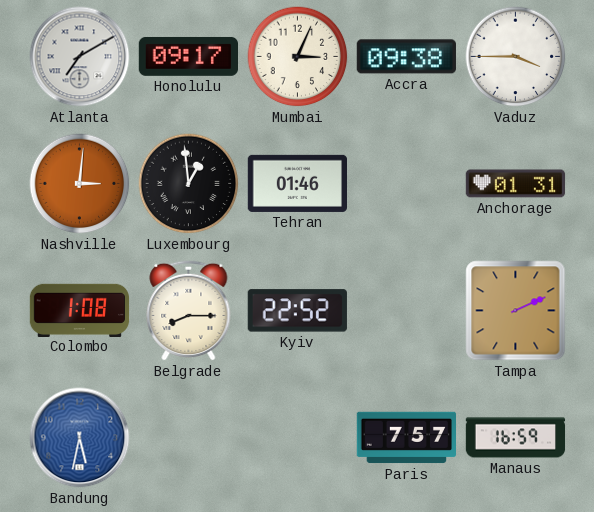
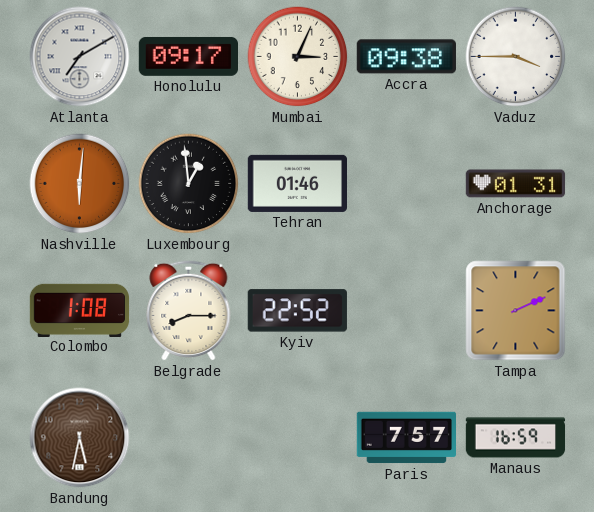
Nashville: 3:01 -> 6:01 (80, 184)
Bandung dial: blue -> brown (80, 438)
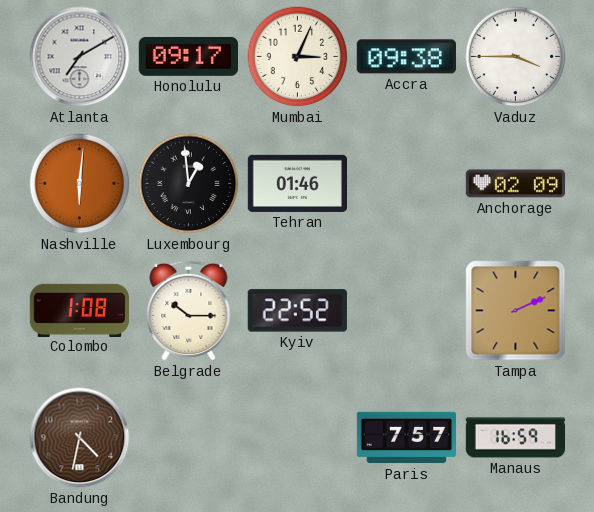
Anchorage: 01:31 -> 02:09 (516, 184)
Belgrade: 8:15 -> 10:15 (189, 310)
Bandung: 5:32 -> 4:32 (80, 438)
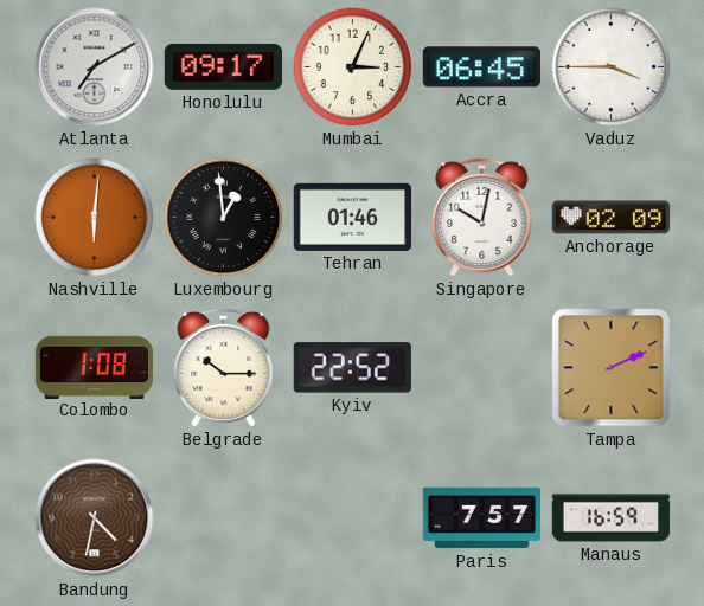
Accra: 09:38 -> 06:45 (481, 67)
Singapore: none -> 10:02 (482, 217)
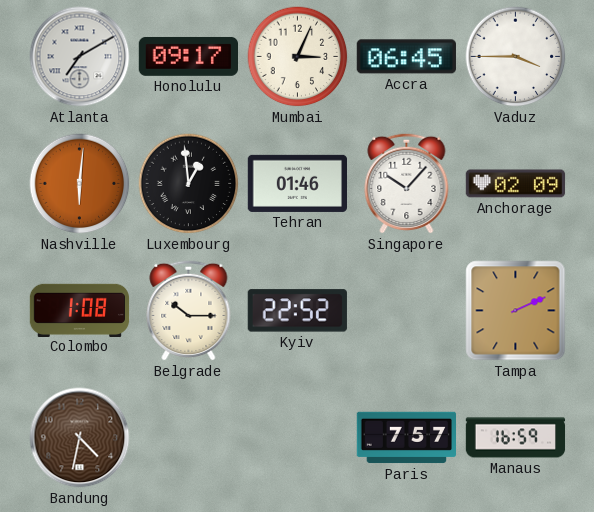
Singapore: 10:02 -> 10:07 (407, 183)
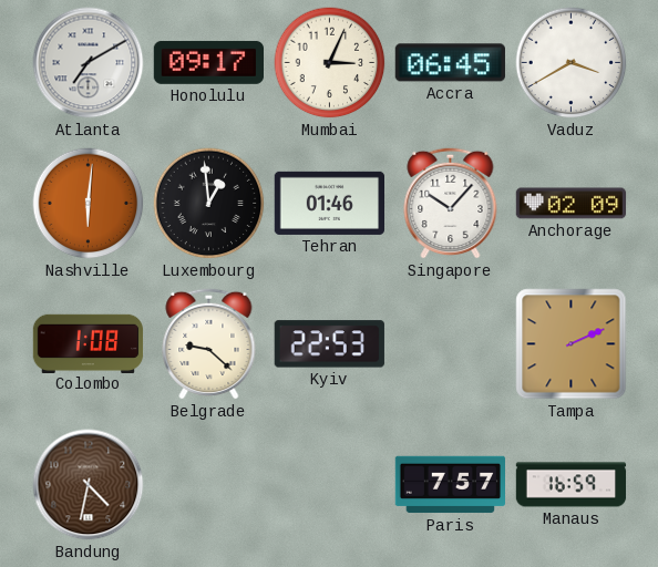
Vaduz: 3:45 -> 3:40 (572, 63)
Belgrade: 10:15 -> 9:22 (209, 343)
Kyiv: 22:52 -> 22:53 (329, 344)
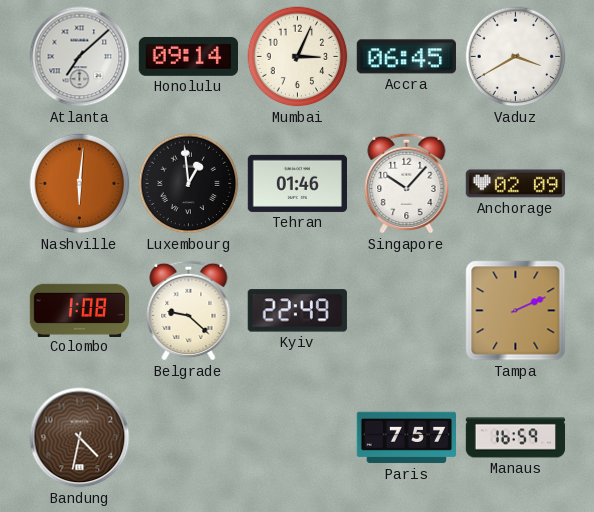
Atlanta: 7:10 -> 7:08 (80, 57)
Honolulu: 09:17 -> 09:14 (188, 56)
Kyiv: 22:53 -> 22:49 (297, 311)
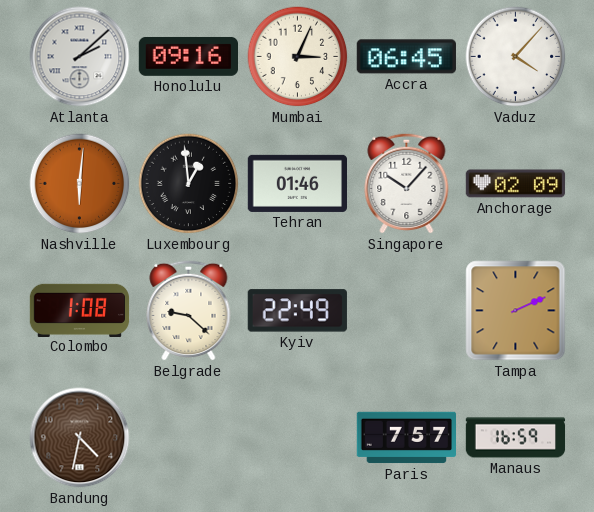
Atlanta: 7:08 -> 2:08 (80, 57)
Honolulu: 09:14 -> 09:16 (188, 56)
Vaduz: 3:40 -> 4:07 (516, 57)
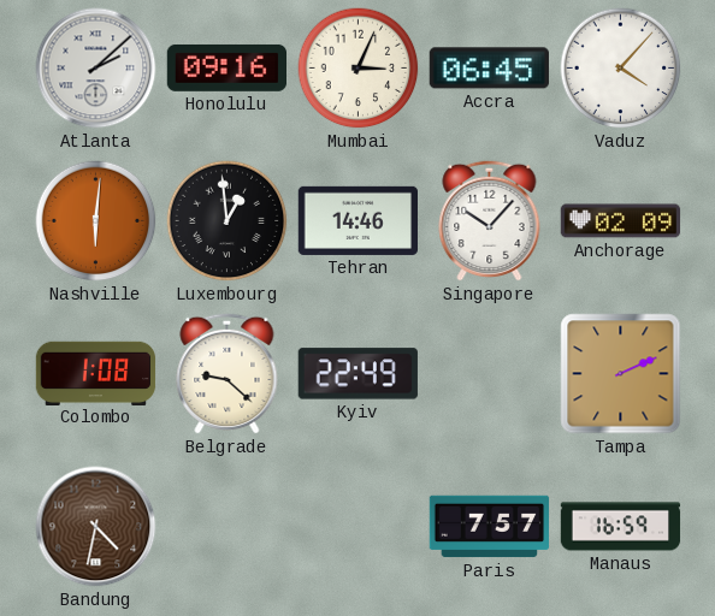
Tehran: 01:46 -> 14:46 (357, 220)
